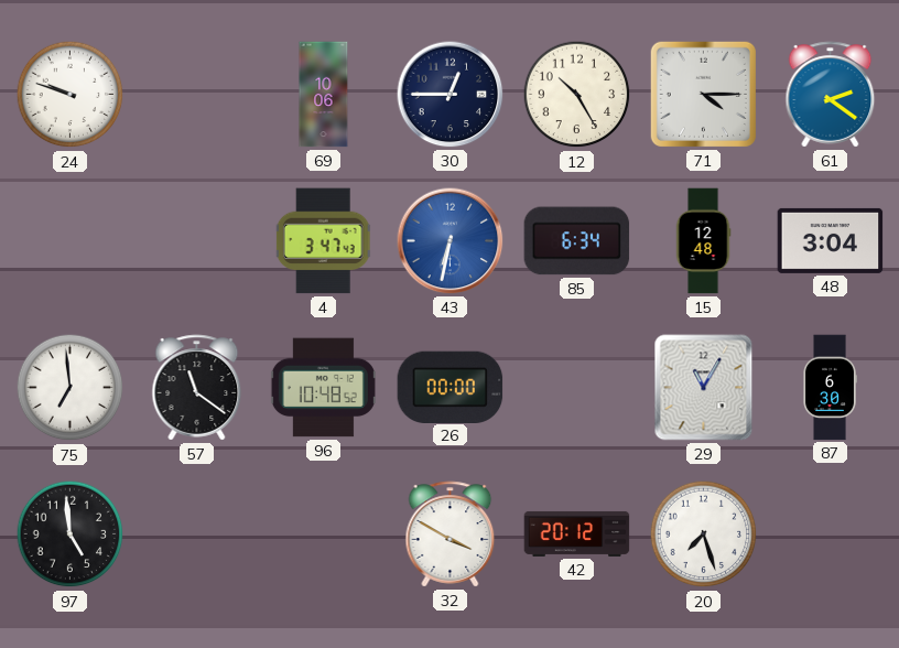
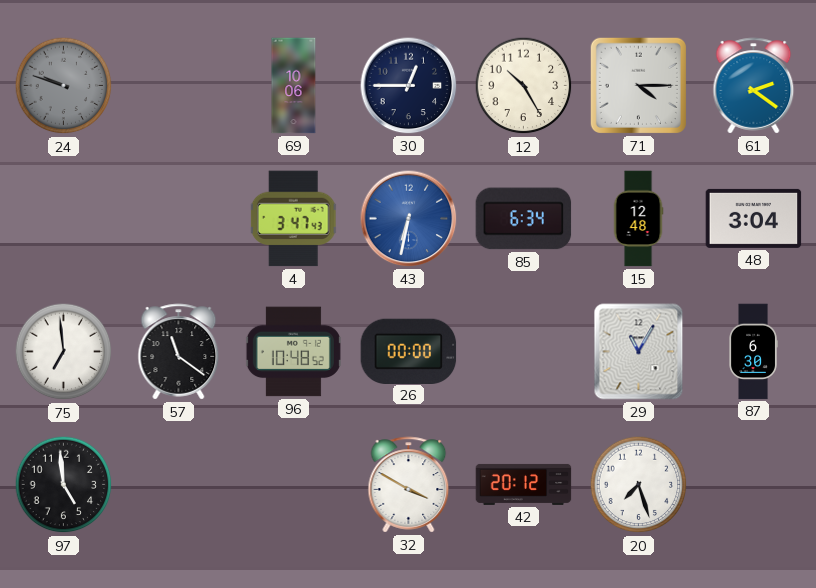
24 dial: white -> grey (64, 86)
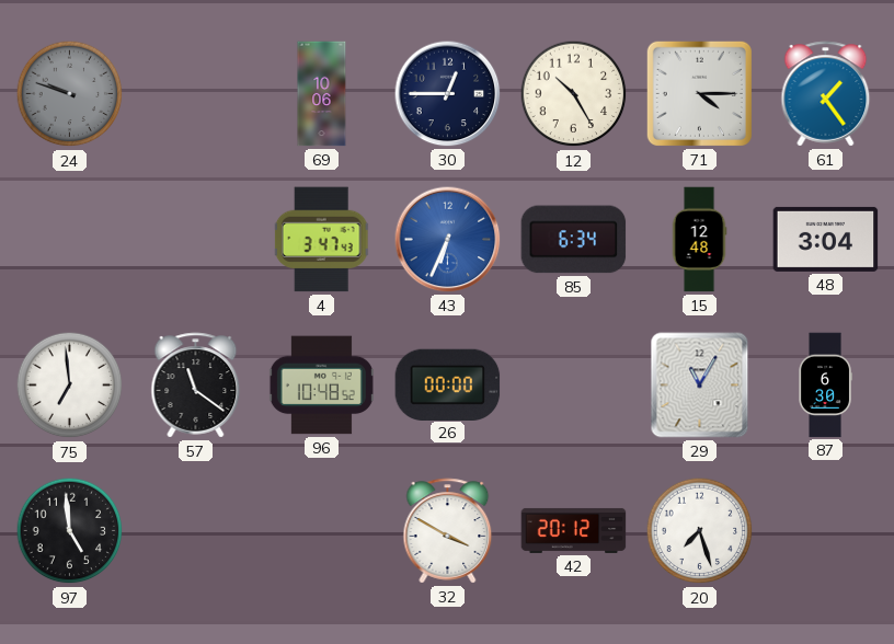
61: 2:21 -> 1:24 (826, 94)
43: 6:32 -> 6:34 (448, 240)
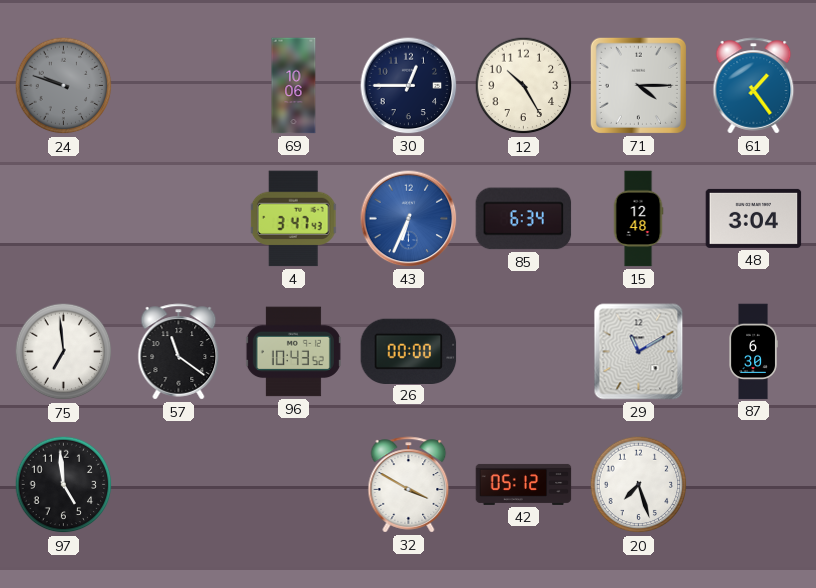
96: 10:48 -> 10:43 (293, 352)
29: 11:05 -> 11:10 (639, 352)
42: 20:12 -> 05:12 (524, 484)
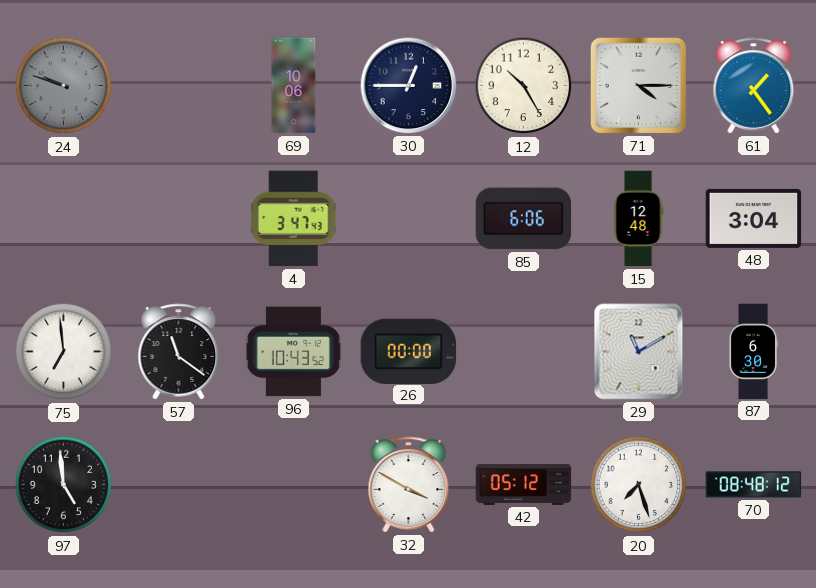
43: 6:34 -> none (409, 219)
85: 6:34 -> 6:06 (524, 219)
70: none -> 08:48 (754, 485)
